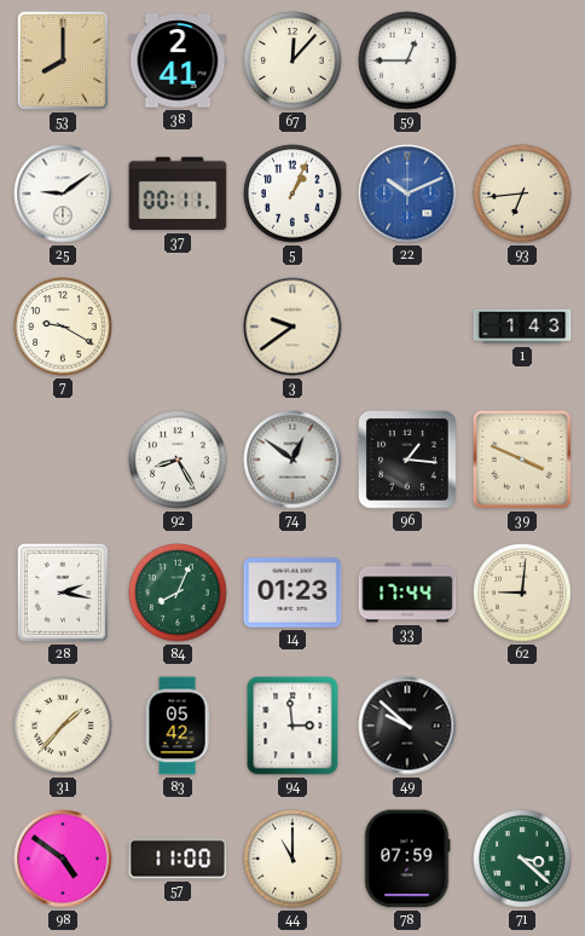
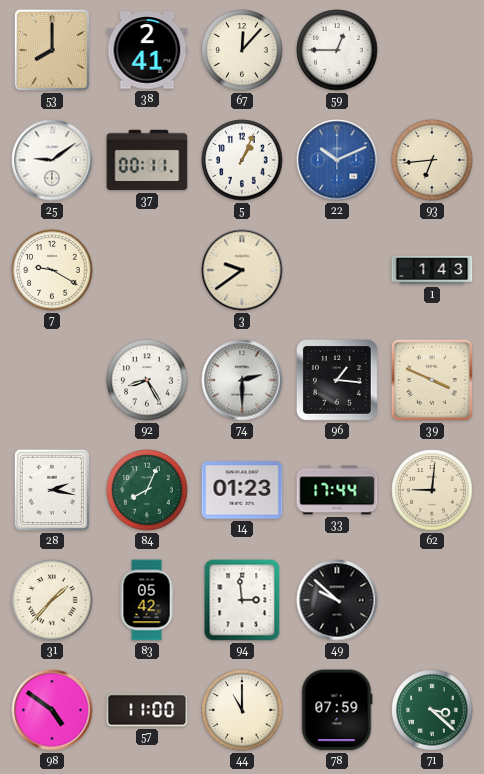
74: 12:51 -> 2:30 (242, 380)
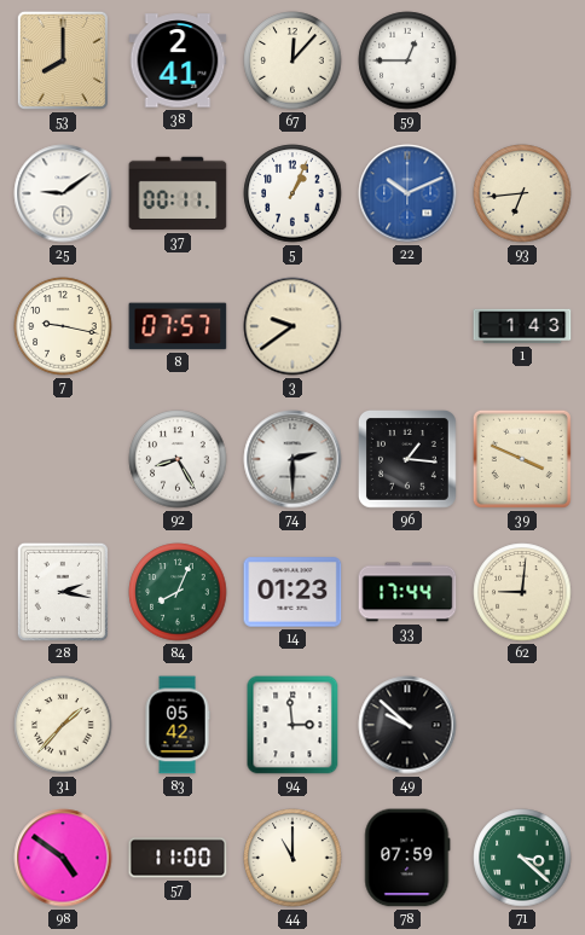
7: 9:20 -> 9:17 (63, 326)
8: none -> 07:57 (178, 326)
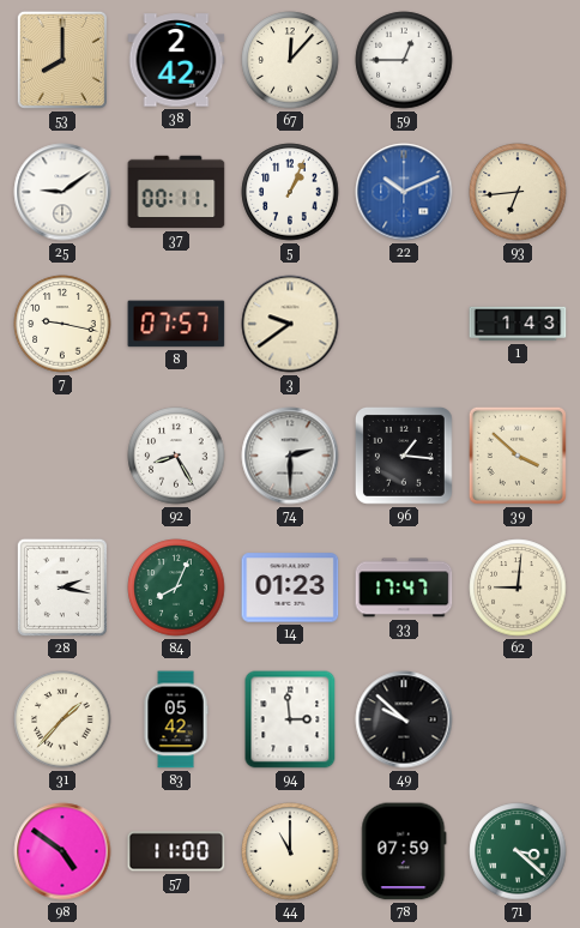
38: 2:41 -> 2:42 (176, 60)
39: 3:49 -> 3:52 (518, 456)
33: 17:44 -> 17:47 (404, 587)
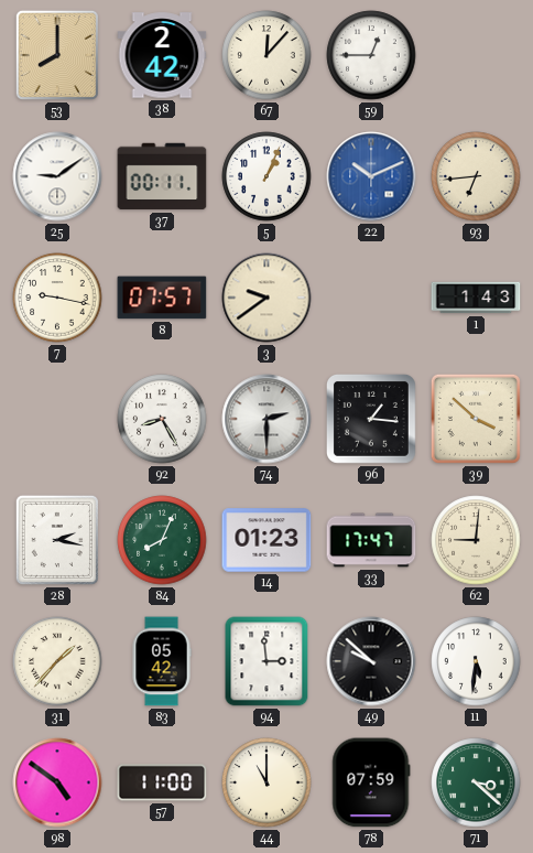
11: none -> 5:31 (476, 661)
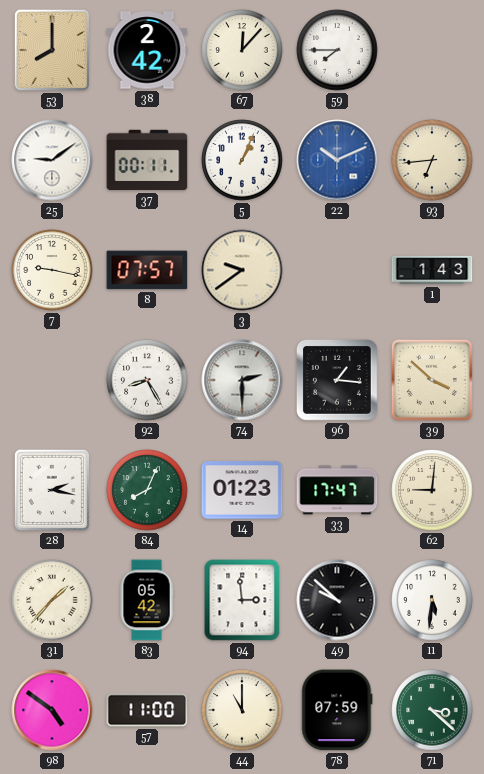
59: 12:45 -> 7:45 (337, 50)
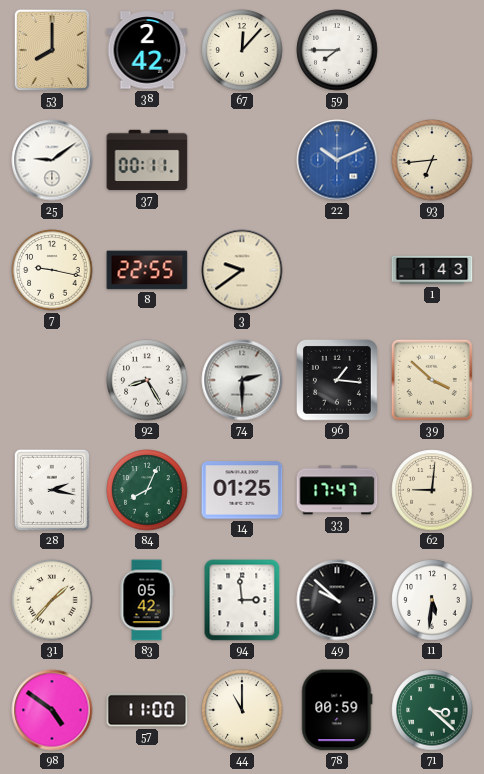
5: 1:04 -> none (242, 160)
8: 07:57 -> 22:55 (147, 270)
14: 01:23 -> 01:25 (242, 490)
78: 07:59 -> 00:59 (337, 710)
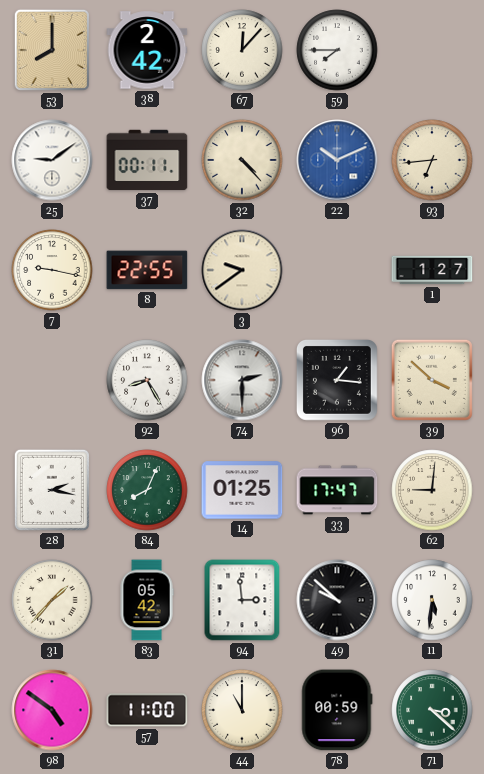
32: none -> 4:23 (242, 160)
1: 1:43 -> 1:27 (432, 270)
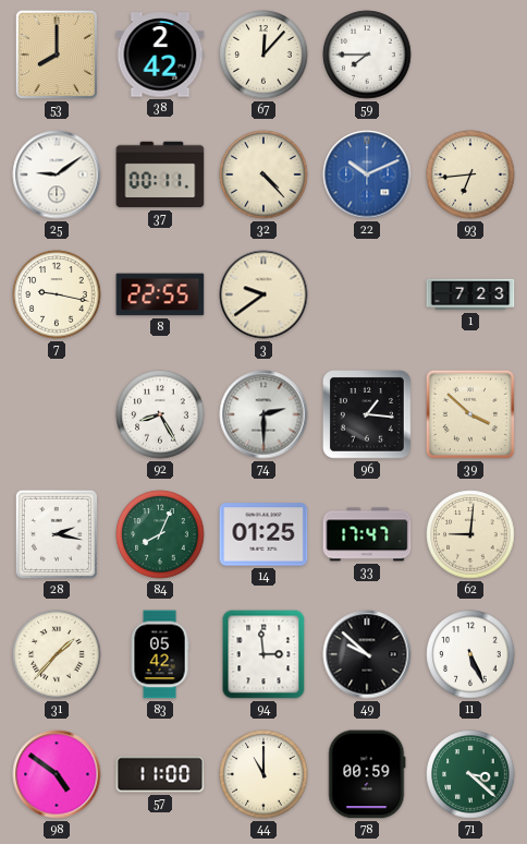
1: 1:27 -> 7:23 (470, 294)
11: 5:31 -> 5:26 (470, 654)
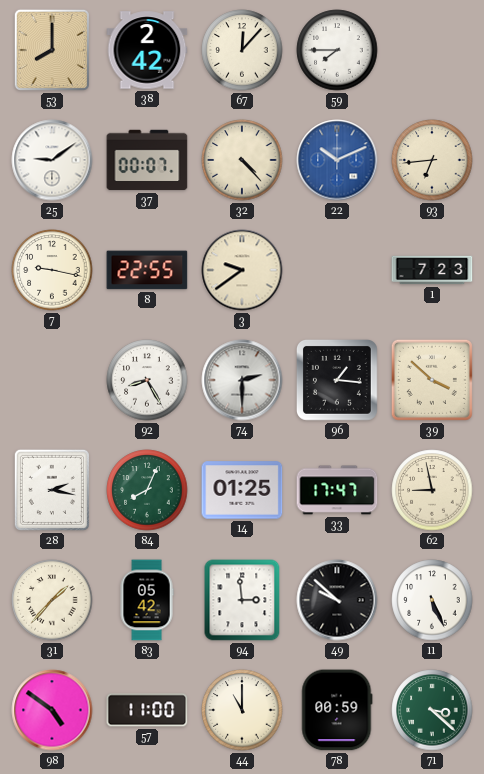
37: 00:11 -> 00:07 (147, 160)
62: 9:01 -> 8:58 (432, 490)
